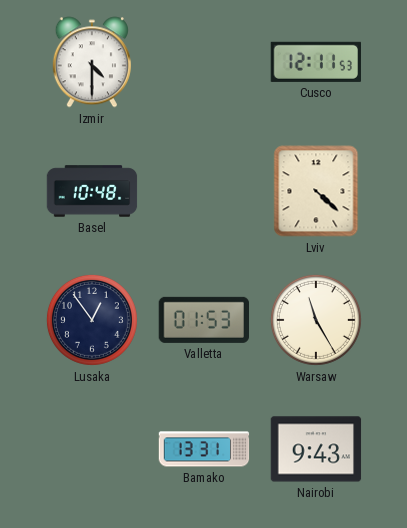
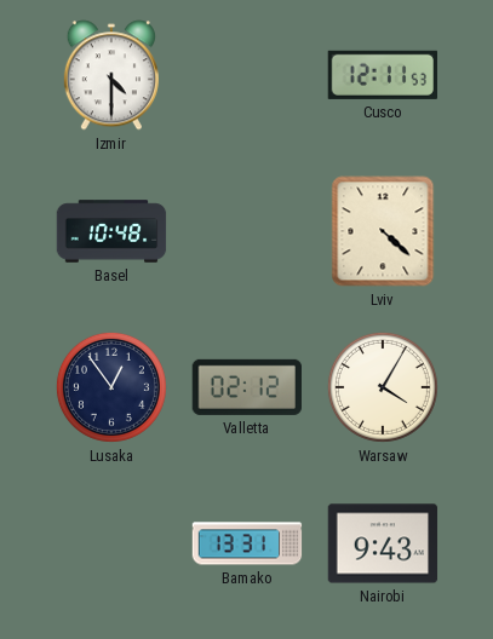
Valletta: 01:53 -> 02:12 (246, 387)
Warsaw: 11:25 -> 4:05 (383, 387)
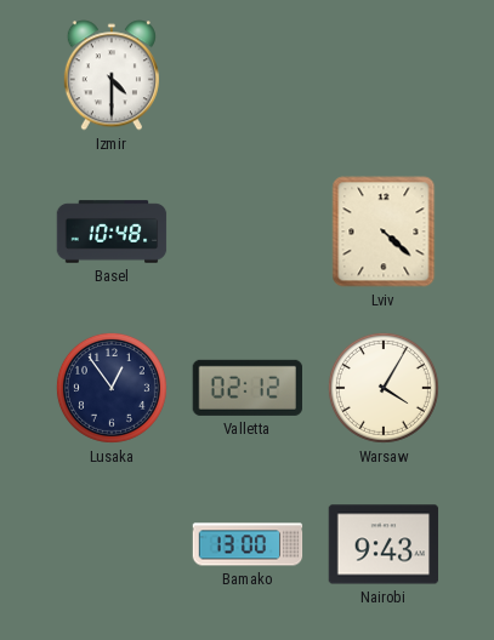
Cusco: 12:11 -> none (382, 75)
Bamako: 13:31 -> 13:00 (248, 544)
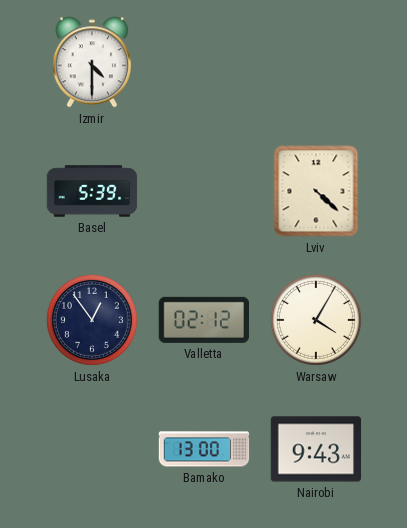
Basel: 10:48 -> 5:39 (92, 191)
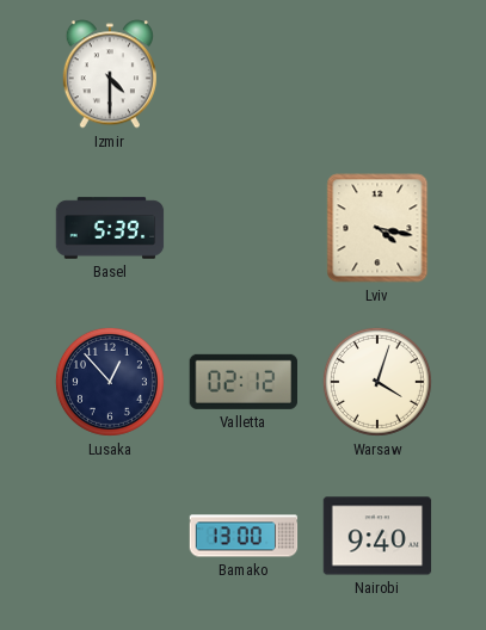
Lviv: 4:22 -> 4:17 (377, 228)
Lusaka: 12:54 -> 12:53 (110, 382)
Warsaw: 4:05 -> 4:03 (377, 382)
Nairobi: 9:43 -> 9:40 (377, 536)
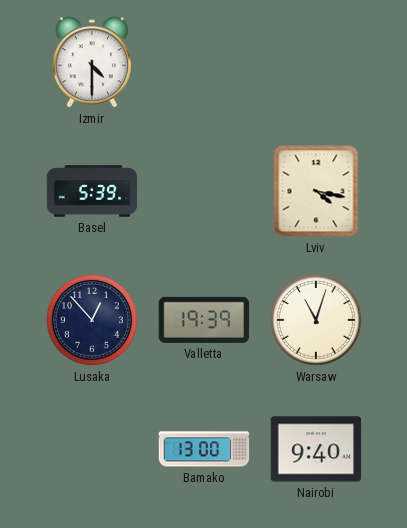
Valletta: 02:12 -> 19:39 (203, 320)
Warsaw: 4:03 -> 11:03 (316, 320)
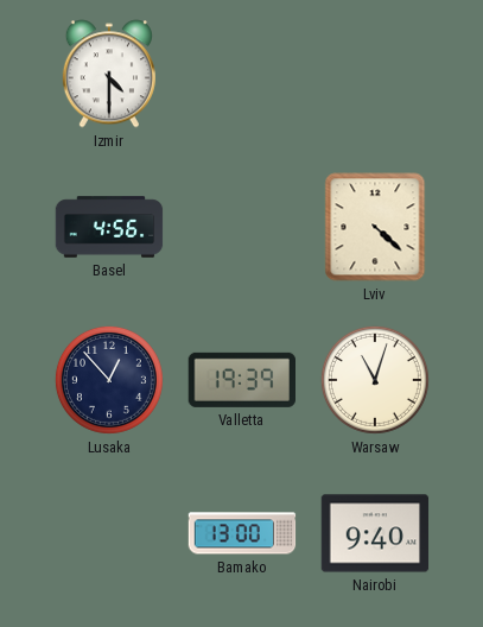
Basel: 5:39 -> 4:56 (109, 227)
Lviv: 4:17 -> 4:22 (375, 227)
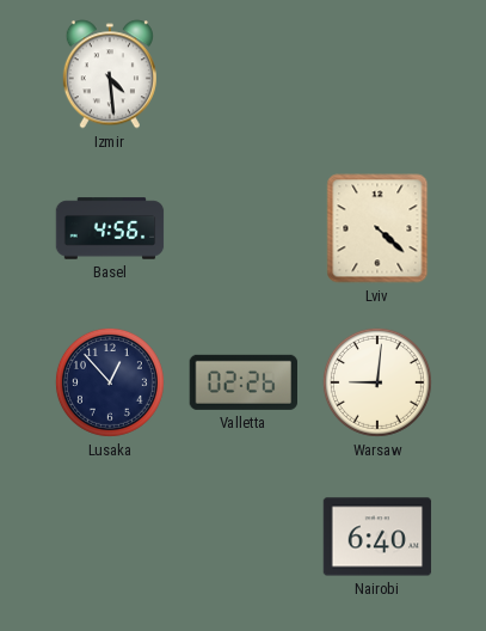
Izmir: 4:30 -> 4:29 (110, 74)
Valletta: 19:39 -> 02:26 (242, 382)
Warsaw: 11:03 -> 9:01 (377, 382)
Bamako: 13:00 -> none (242, 533)
Nairobi: 9:40 -> 6:40 (377, 537)
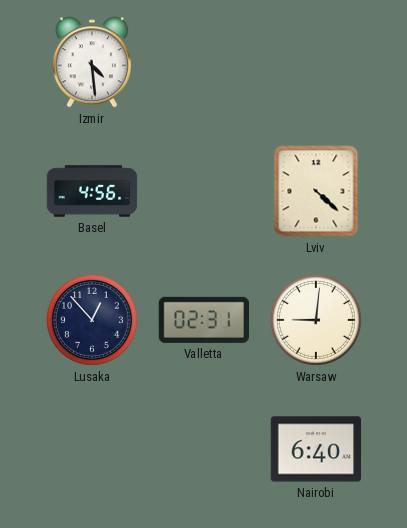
Valletta: 02:26 -> 02:31 (203, 320)
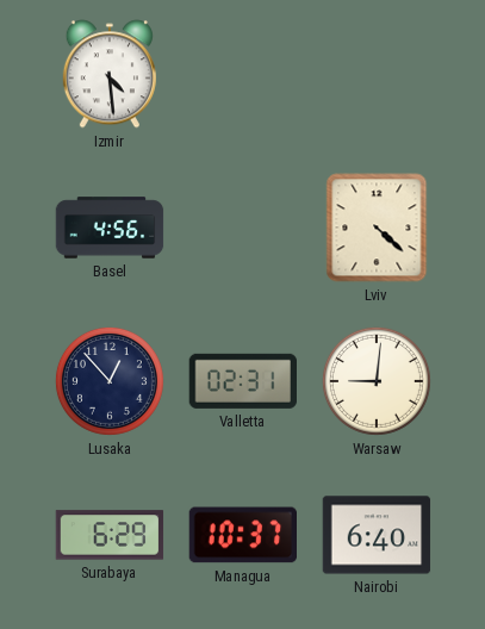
Surabaya: none -> 6:29 (110, 535)
Managua: none -> 10:37 (243, 535)
